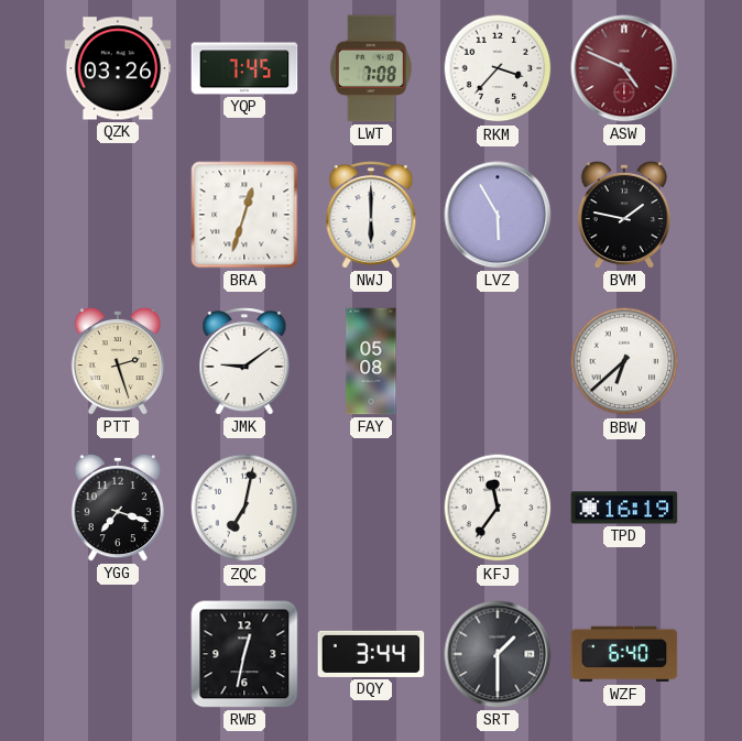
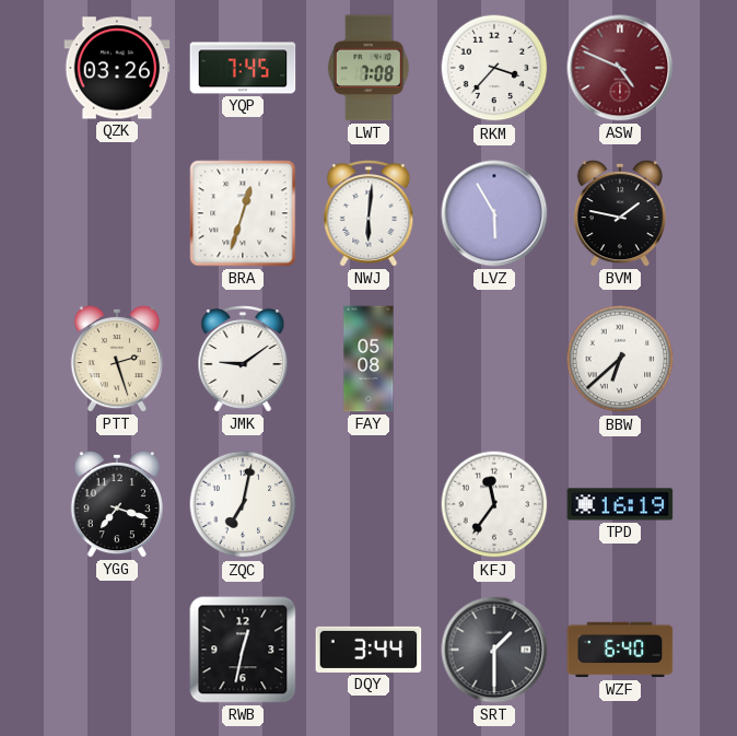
NWJ: 6:00 -> 6:01 (368, 213)
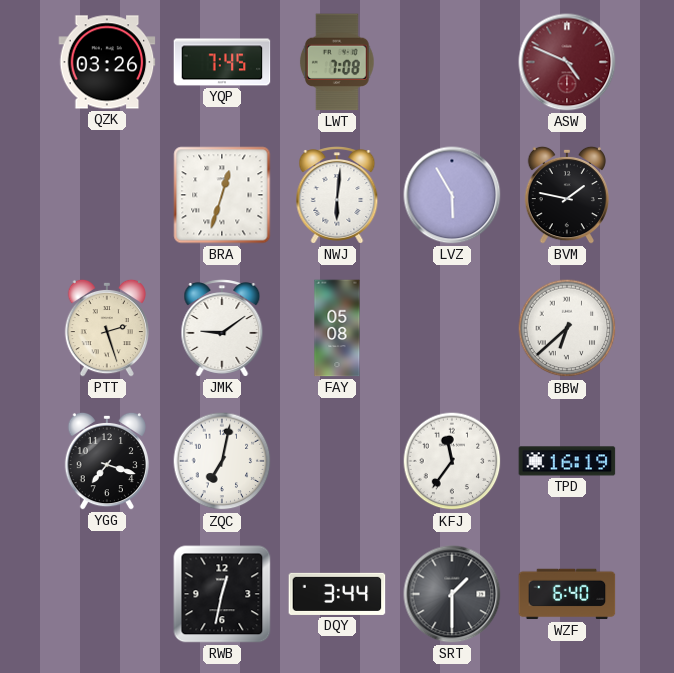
RKM: 3:37 -> none (494, 68)
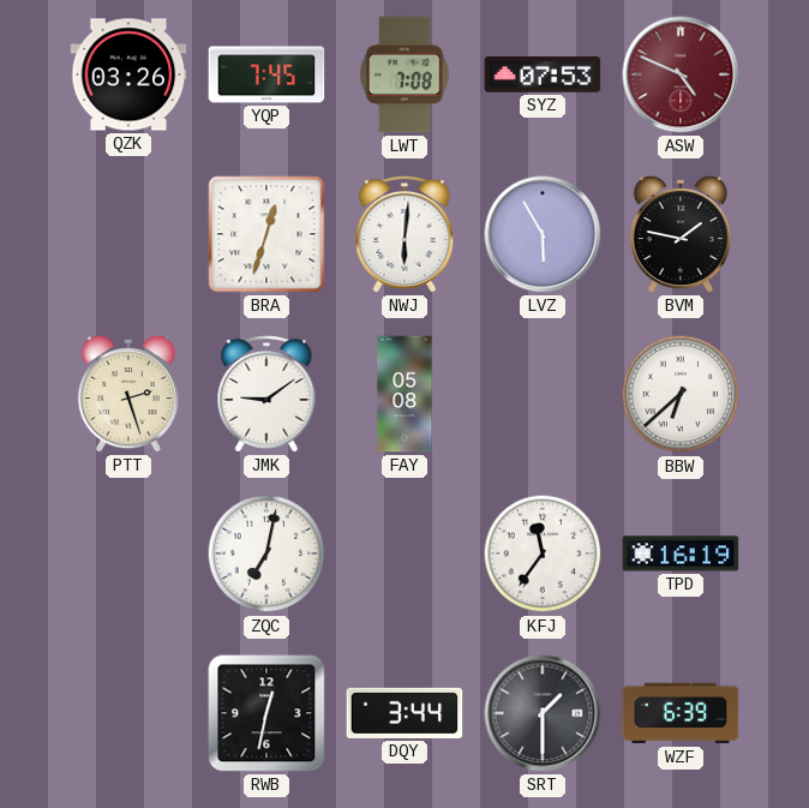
SYZ: none -> 07:53 (543, 74)
YGG: 7:18 -> none (106, 461)
WZF: 6:40 -> 6:39 (681, 713)
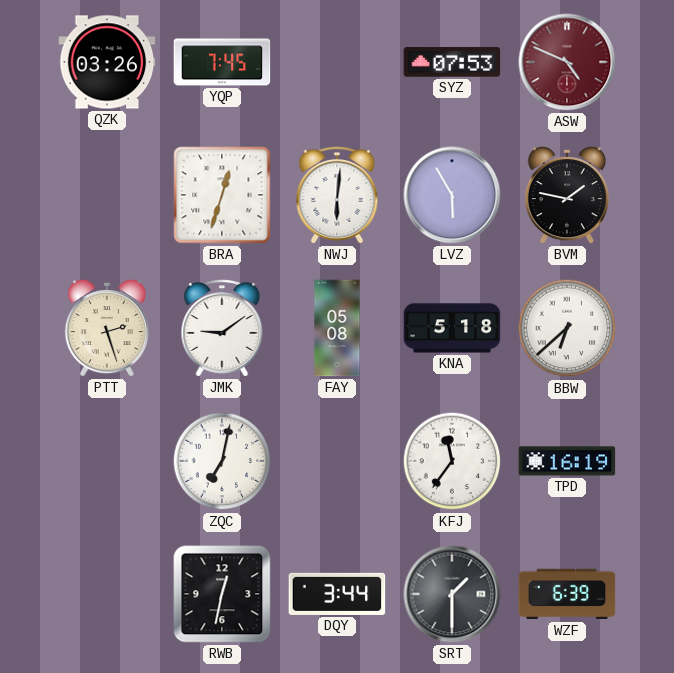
LWT: 7:08 -> none (404, 74)
KNA: none -> 5:18 (452, 328)
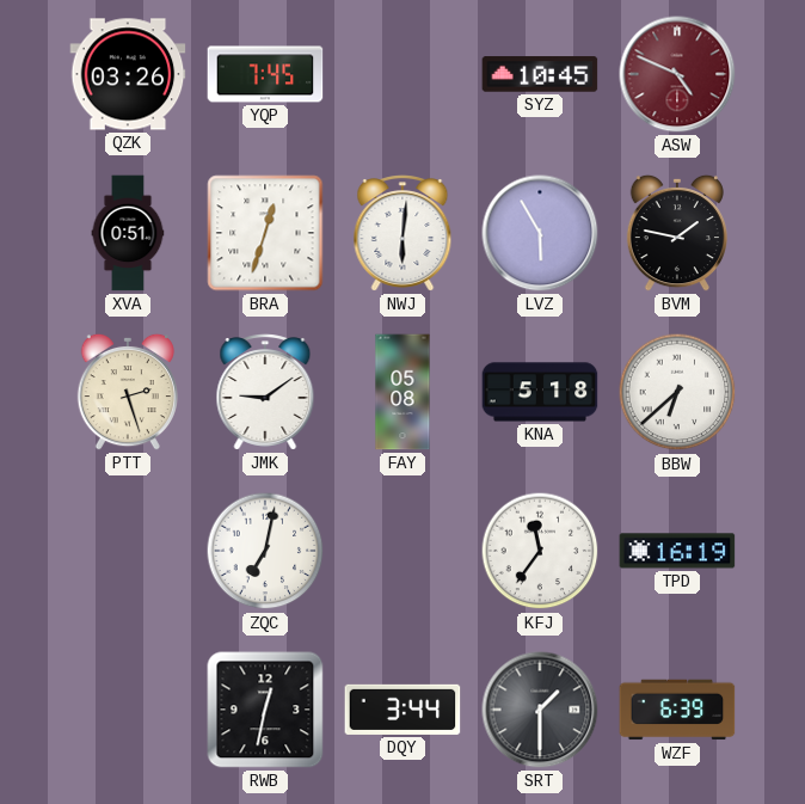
SYZ: 07:53 -> 10:45 (540, 74)
XVA: none -> 0:51 (128, 233)
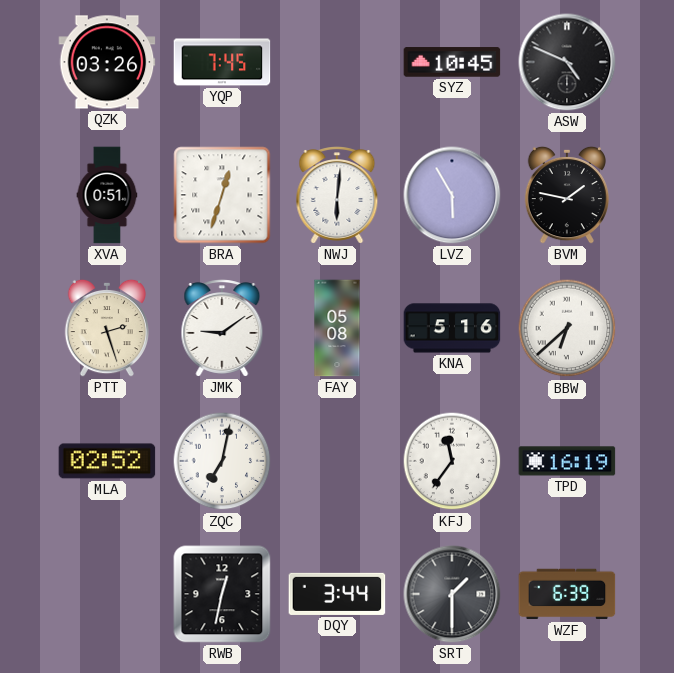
ASW dial: burgundy -> black (567, 62)
KNA: 5:18 -> 5:16 (452, 328)
MLA: none -> 02:52 (107, 461)
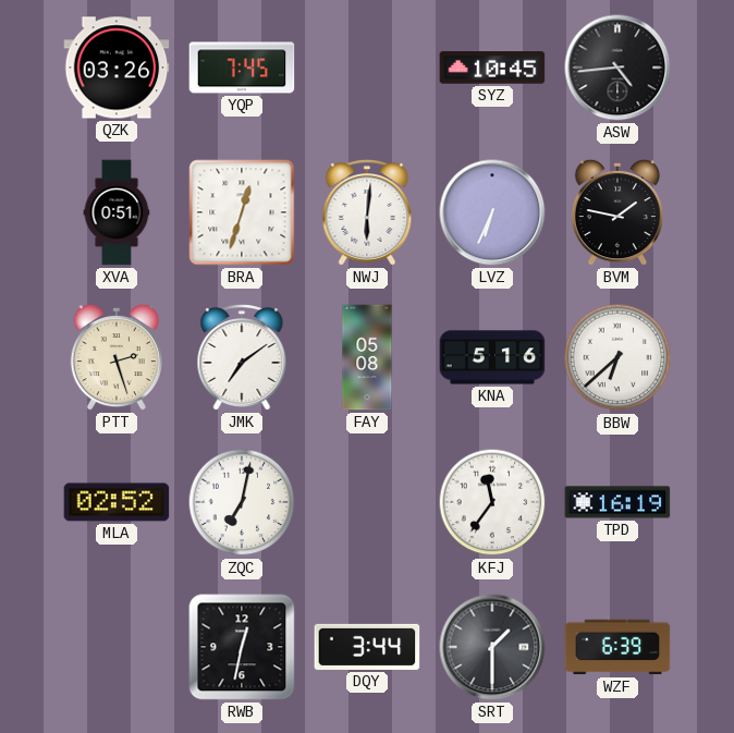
ASW: 4:49 -> 4:44 (617, 68)
LVZ: 5:55 -> 6:34 (492, 212)
JMK: 9:09 -> 7:09 (242, 357)
